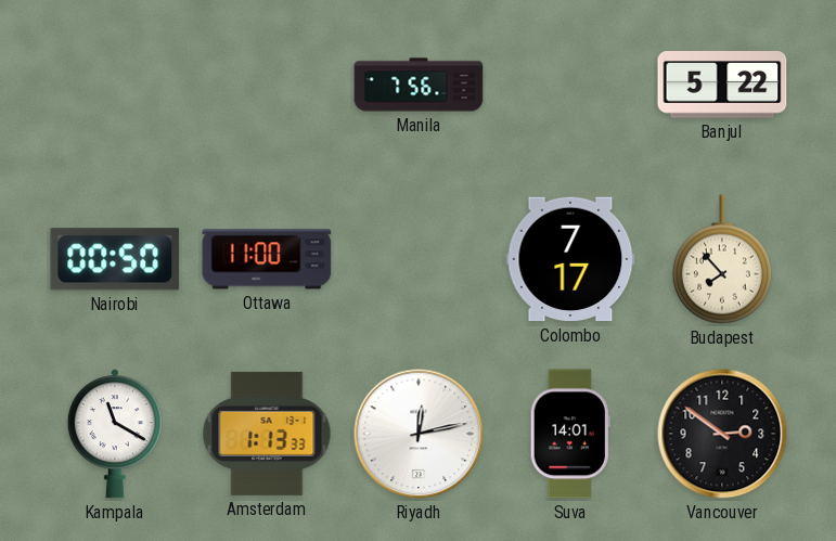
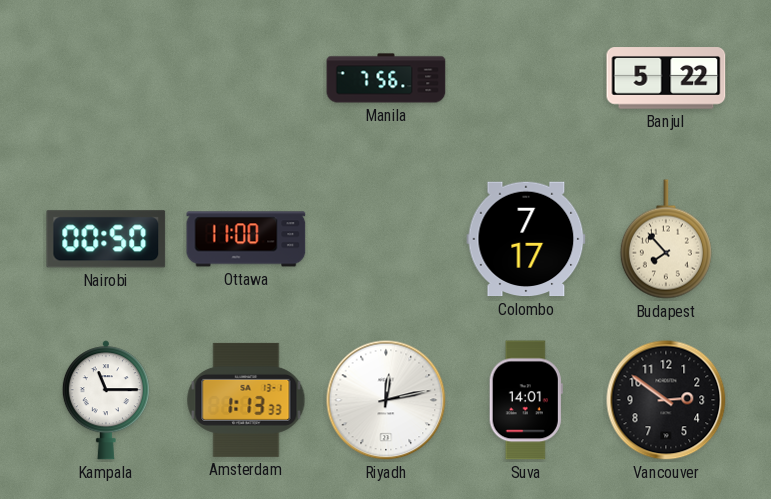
Kampala: 11:20 -> 11:15 (106, 400)
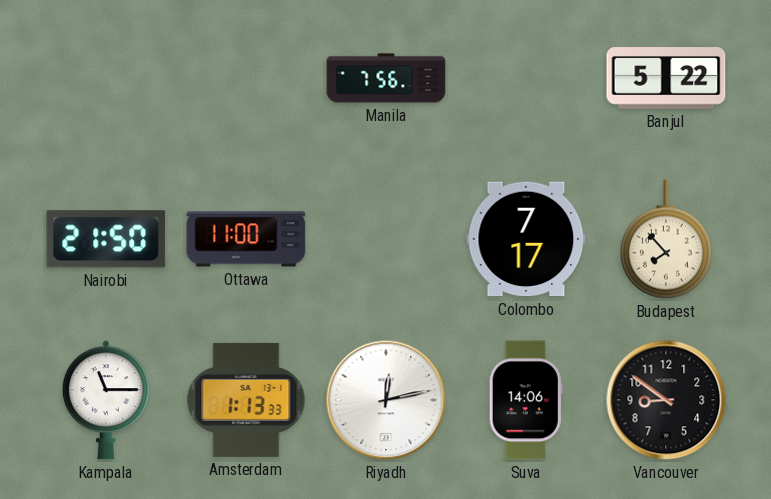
Nairobi: 00:50 -> 21:50 (106, 239)
Suva: 14:01 -> 14:06 (526, 400)
Vancouver: 2:51 -> 8:51 (666, 400)
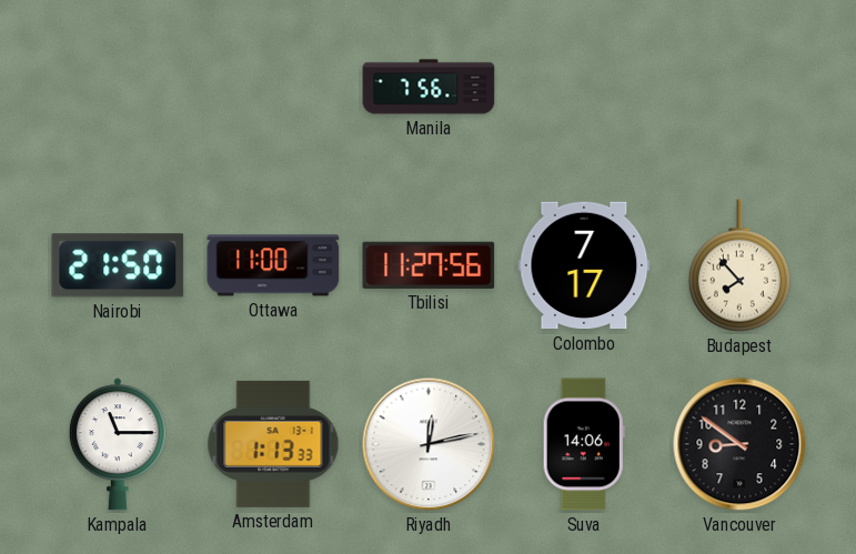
Banjul: 5:22 -> none (666, 78)
Tbilisi: none -> 11:27 (429, 265)
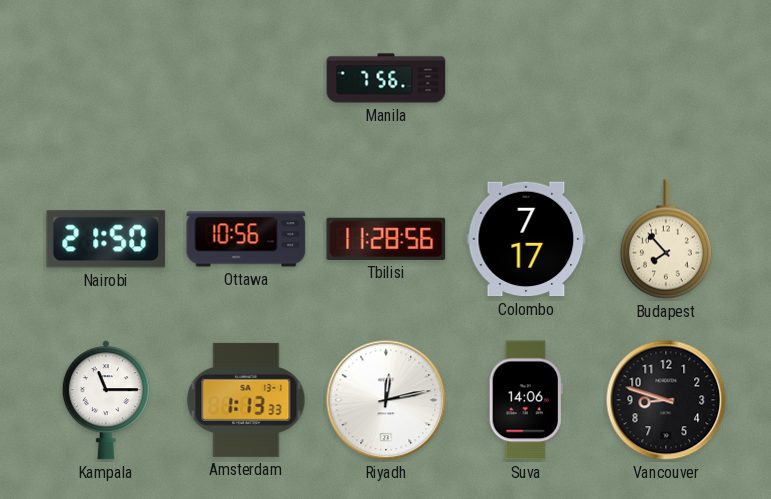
Ottawa: 11:00 -> 10:56 (246, 239)
Tbilisi: 11:27 -> 11:28 (386, 239)
Vancouver: 8:51 -> 8:48 (666, 400)
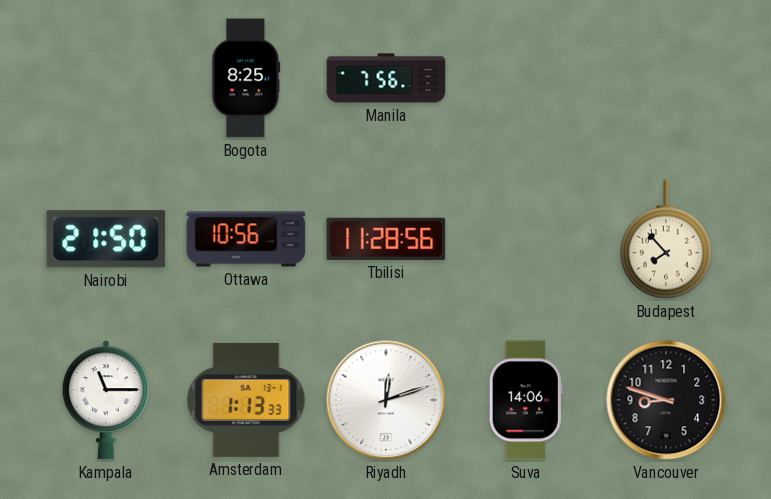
Bogota: none -> 8:25 (246, 78)
Colombo: 7:17 -> none (526, 239)
Riyadh: 12:13 -> 12:12 (386, 400)
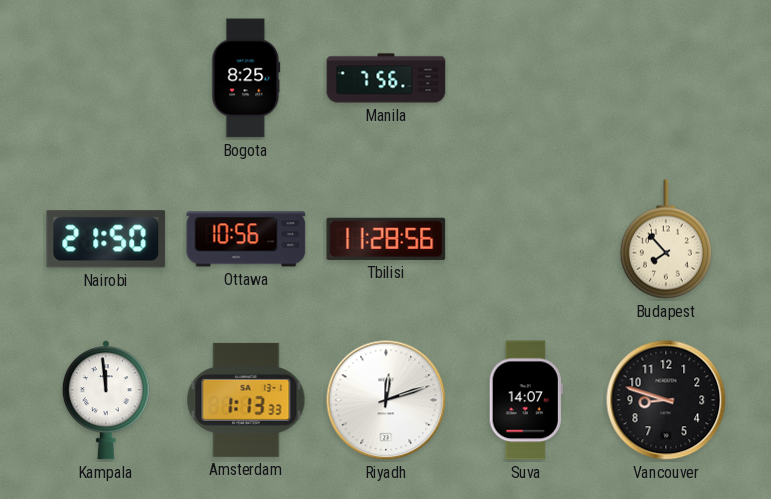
Kampala: 11:15 -> 11:59 (106, 400)
Suva: 14:06 -> 14:07 (526, 400)
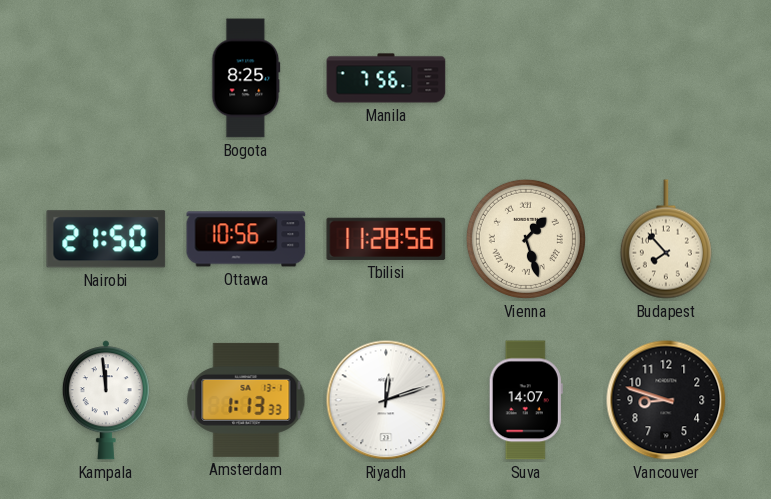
Vienna: none -> 1:27 (526, 239)
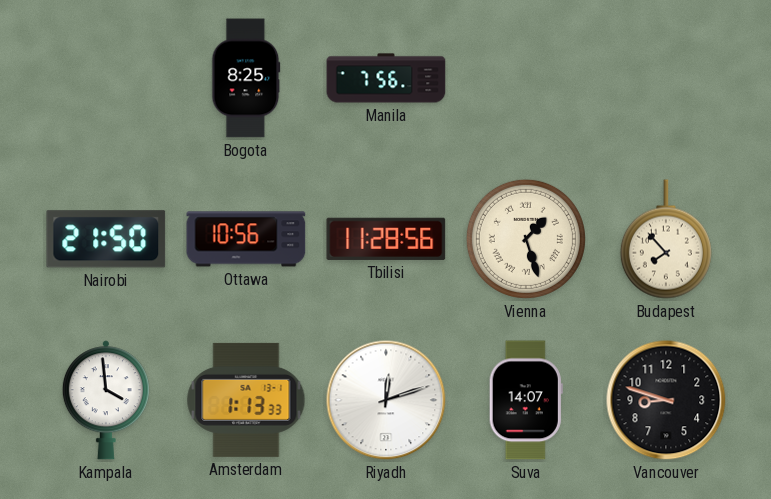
Kampala: 11:59 -> 3:59 (106, 400)
